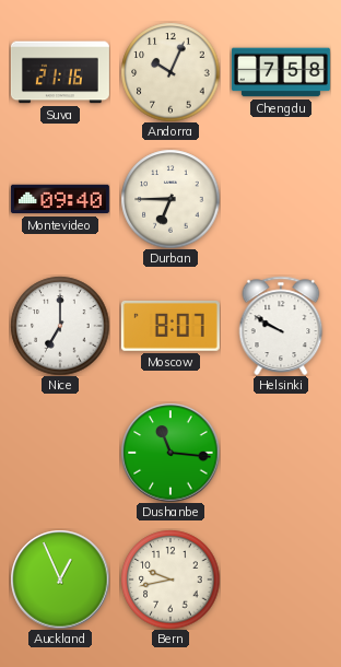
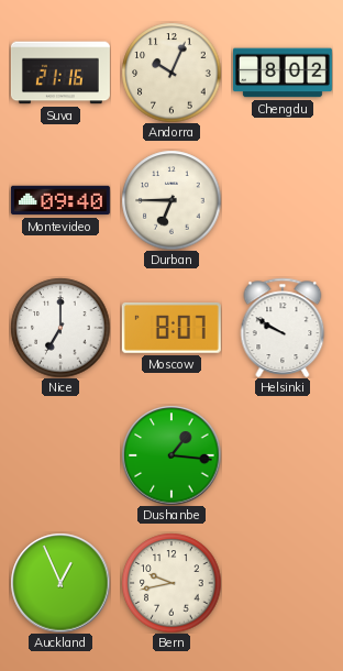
Chengdu: 7:58 -> 8:02 (283, 73)
Dushanbe: 11:16 -> 1:16 (171, 455)
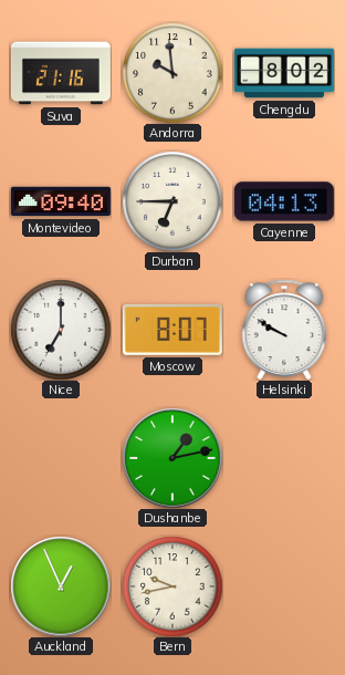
Andorra: 10:04 -> 9:59 (172, 73)
Cayenne: none -> 04:13 (284, 201)
Dushanbe: 1:16 -> 1:13 (172, 458)
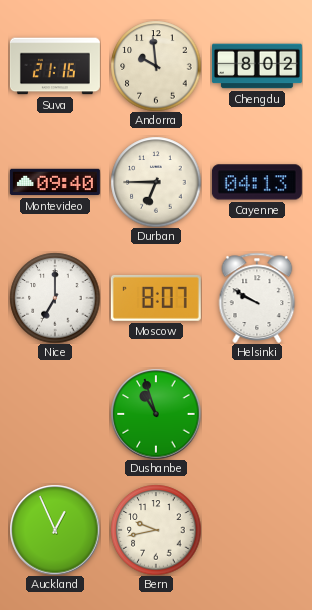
Dushanbe: 1:13 -> 10:57 (156, 414)
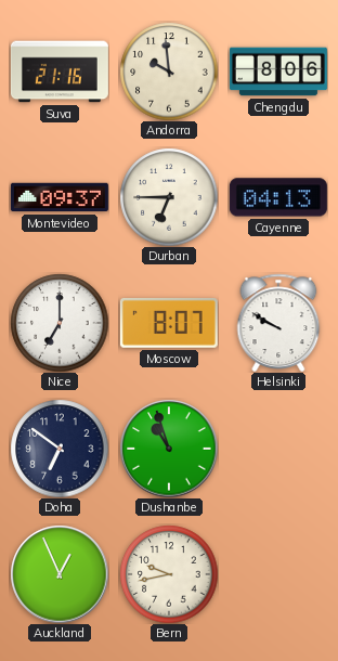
Chengdu: 8:02 -> 8:06 (278, 72)
Montevideo: 09:40 -> 09:37 (60, 197)
Doha: none -> 6:51 (60, 449)
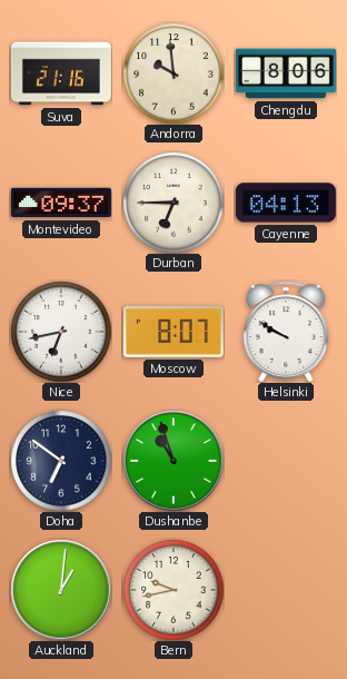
Nice: 7:00 -> 6:43 (61, 332)
Auckland: 12:56 -> 1:01 (61, 590)
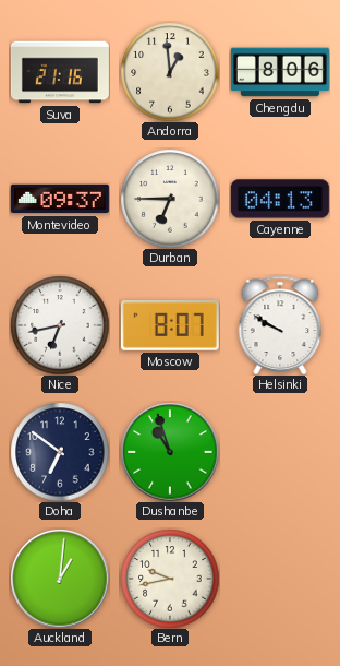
Andorra: 9:59 -> 12:59 (170, 72)
